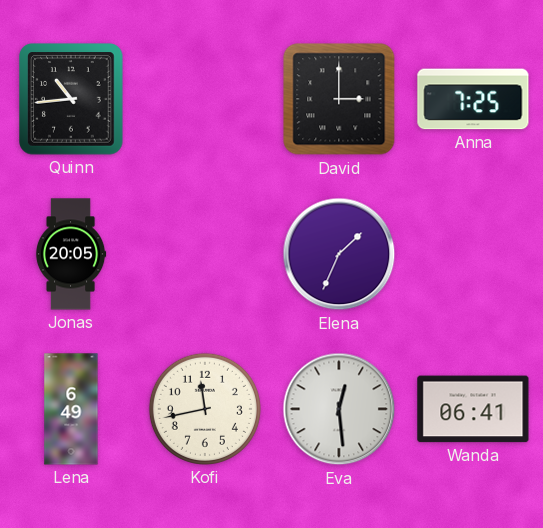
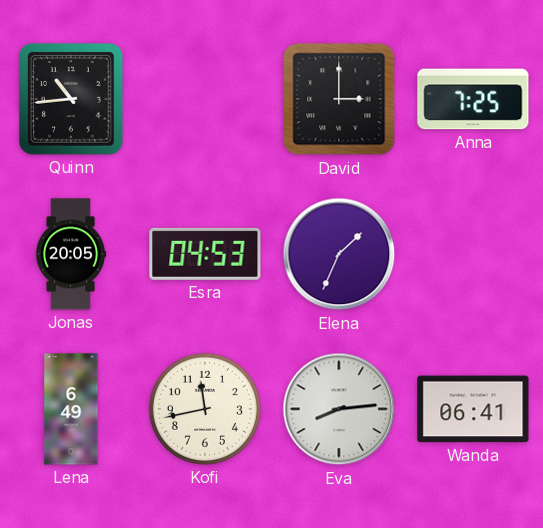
Esra: none -> 04:53 (205, 254)
Eva: 12:29 -> 8:14 (339, 409)
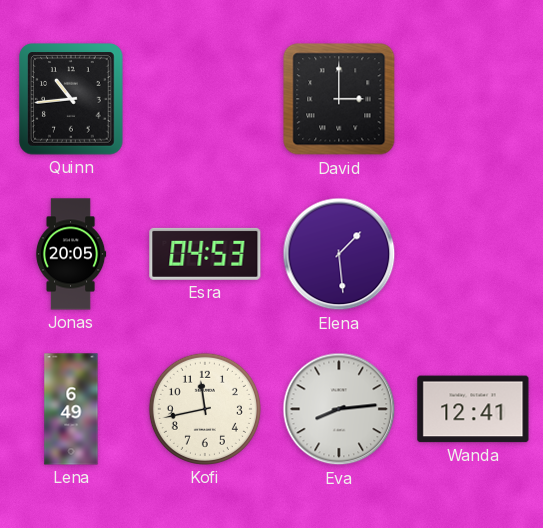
Anna: 7:25 -> none (473, 99)
Elena: 1:34 -> 1:29 (339, 254)
Wanda: 06:41 -> 12:41 (473, 409)
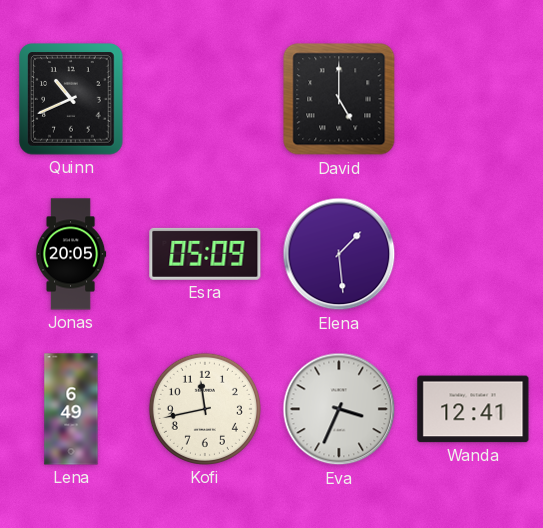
Quinn: 10:44 -> 10:41 (71, 99)
David: 3:00 -> 5:00 (339, 99)
Esra: 04:53 -> 05:09 (205, 254)
Eva: 8:14 -> 3:34 (339, 409)
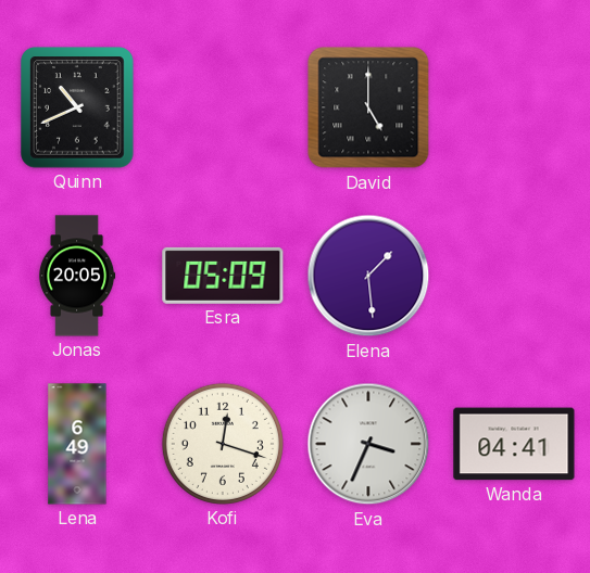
Kofi: 11:43 -> 12:18 (223, 444)
Wanda: 12:41 -> 04:41 (514, 444)
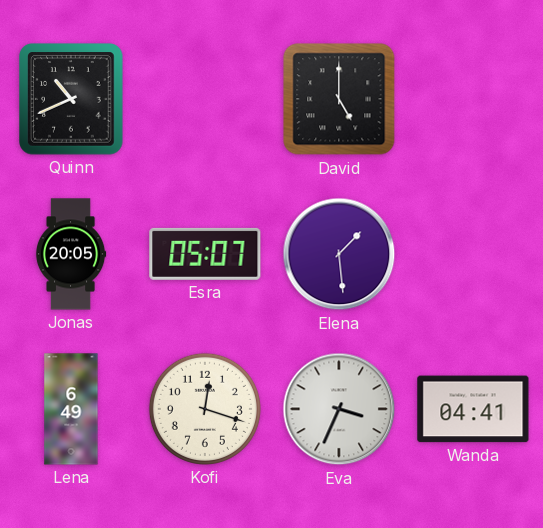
Esra: 05:09 -> 05:07 (205, 254)
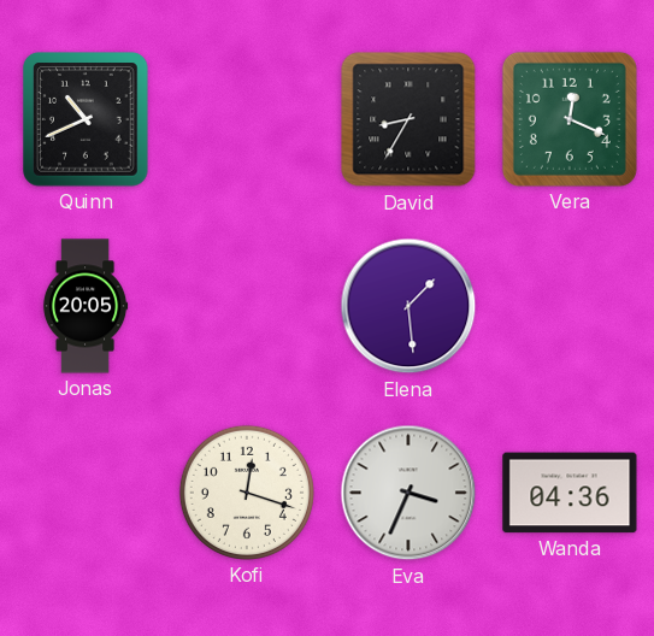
David: 5:00 -> 8:35 (408, 119)
Vera: none -> 12:19 (570, 119)
Esra: 05:07 -> none (205, 254)
Lena: 6:49 -> none (71, 409)
Wanda: 04:41 -> 04:36 (570, 493)
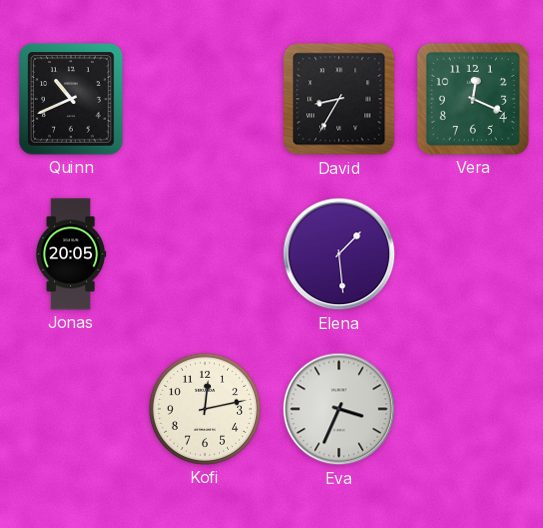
Kofi: 12:18 -> 12:13 (205, 409)
Wanda: 04:36 -> none (570, 493)
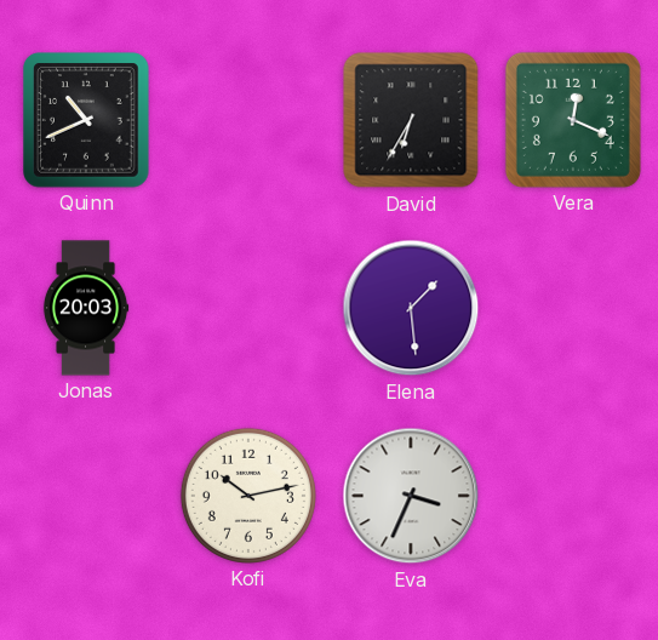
David: 8:35 -> 6:35 (411, 120)
Jonas: 20:05 -> 20:03 (86, 308)
Kofi: 12:13 -> 10:13 (248, 496)
